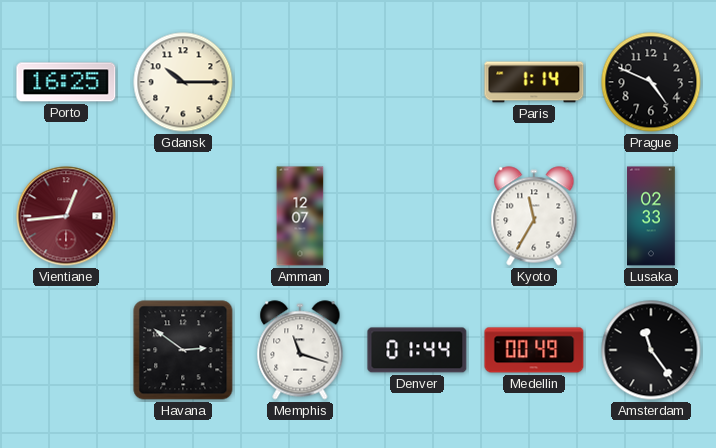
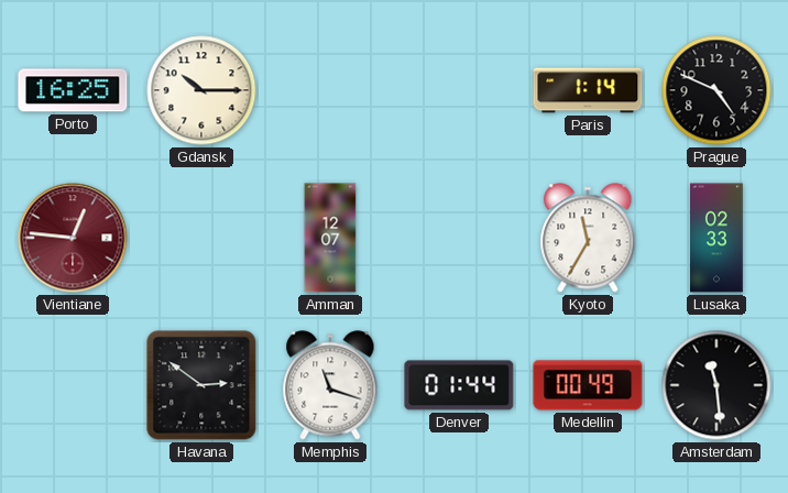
Vientiane: 12:44 -> 12:46 (73, 238)
Amsterdam: 11:24 -> 11:29 (716, 385)
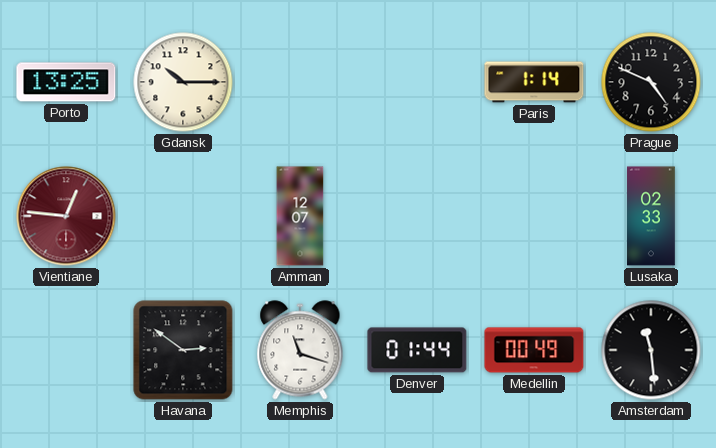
Porto: 16:25 -> 13:25 (66, 82)
Kyoto: 11:35 -> none (588, 238)
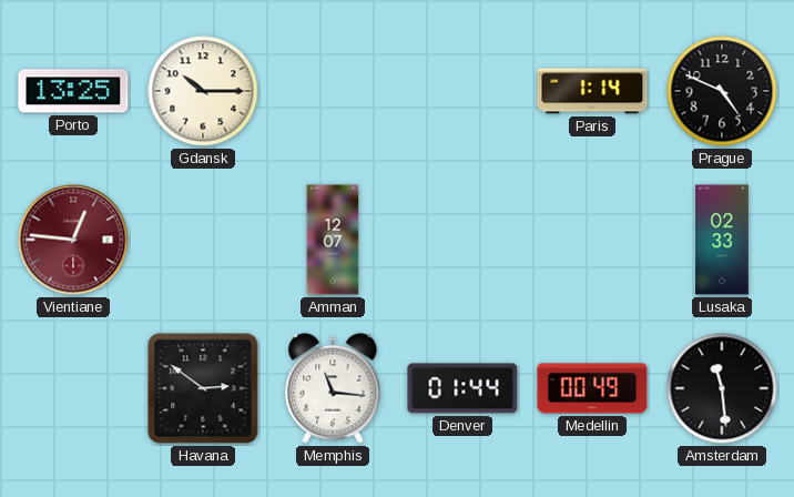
Memphis: 11:18 -> 11:16 (333, 388)
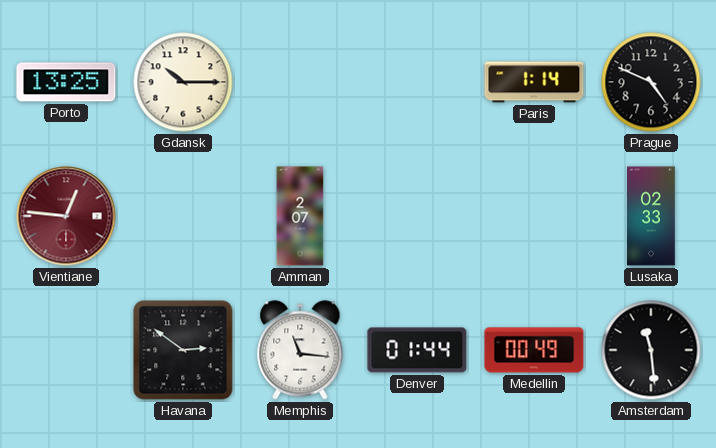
Amman: 12:07 -> 2:07 (300, 216)
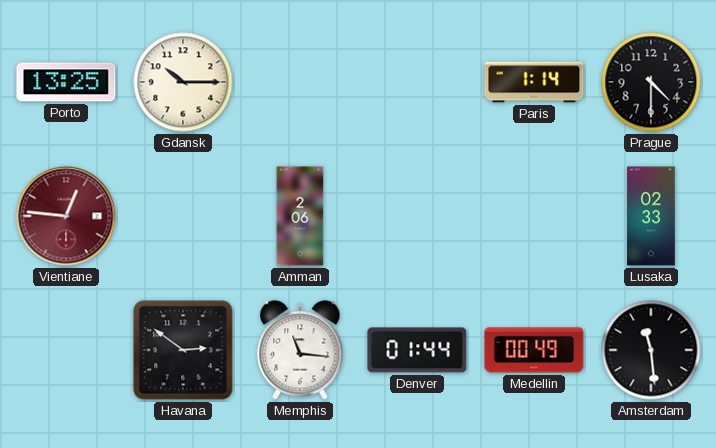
Prague: 4:49 -> 4:30 (651, 82)
Amman: 2:07 -> 2:06 (300, 216)
